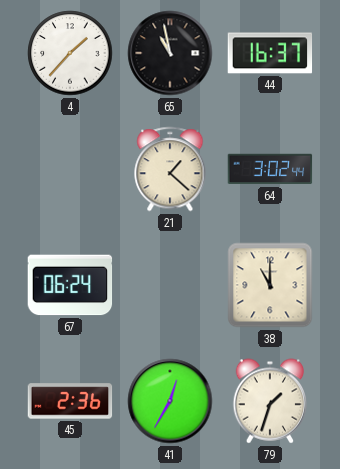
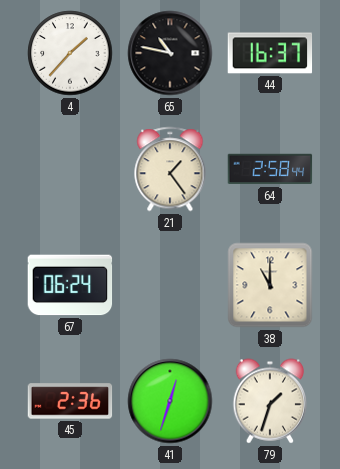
65: 10:58 -> 10:47 (170, 53)
21: 1:22 -> 1:24 (170, 169)
64: 3:02 -> 2:58 (270, 169)
41: 12:35 -> 12:33 (170, 401)
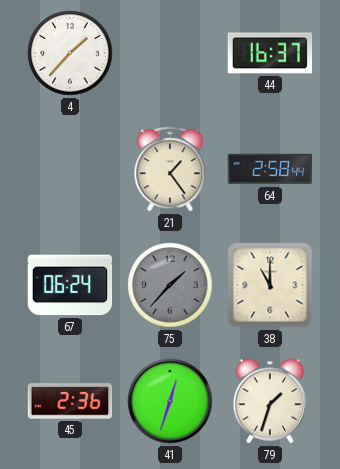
65: 10:47 -> none (170, 53)
75: none -> 1:37 (170, 285)
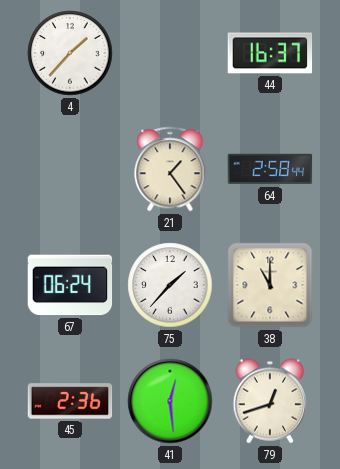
75 dial: grey -> white (170, 285)
41: 12:33 -> 12:29 (170, 401)
79: 1:33 -> 12:42 (270, 401)
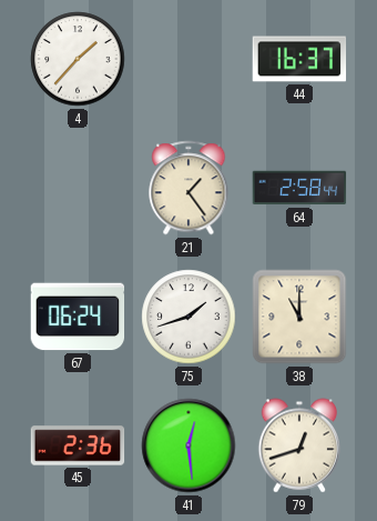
75: 1:37 -> 1:42 (188, 317)
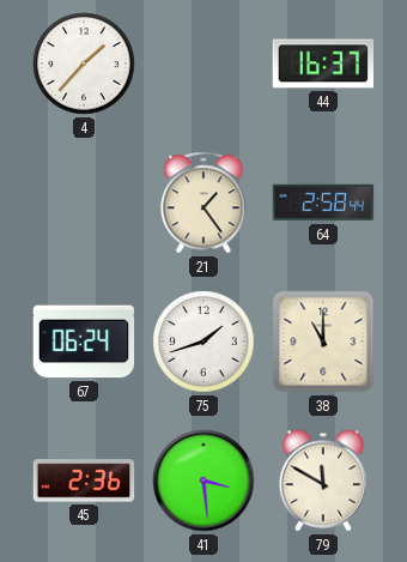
41: 12:29 -> 3:29 (203, 481)
79: 12:42 -> 11:50 (323, 481)
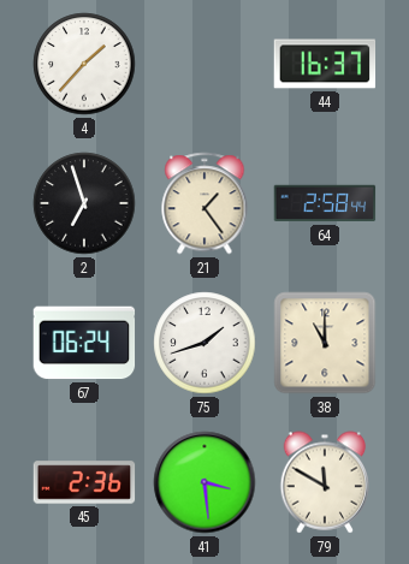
2: none -> 6:57 (84, 203)
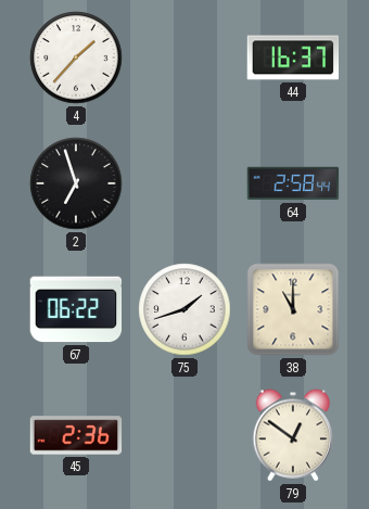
21: 1:24 -> none (204, 203)
67: 06:24 -> 06:22 (76, 309)
41: 3:29 -> none (204, 482)
79: 11:50 -> 12:51 (293, 435)
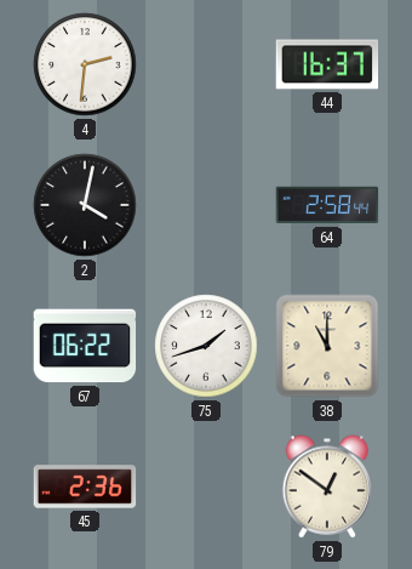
4: 1:37 -> 2:31 (85, 64)
2: 6:57 -> 4:02 (85, 205)
